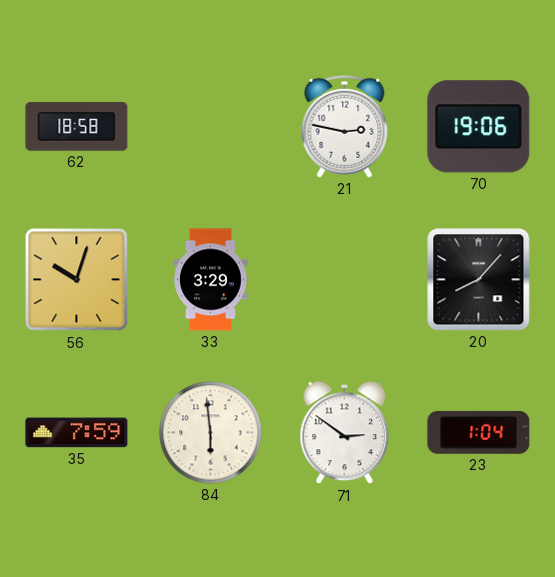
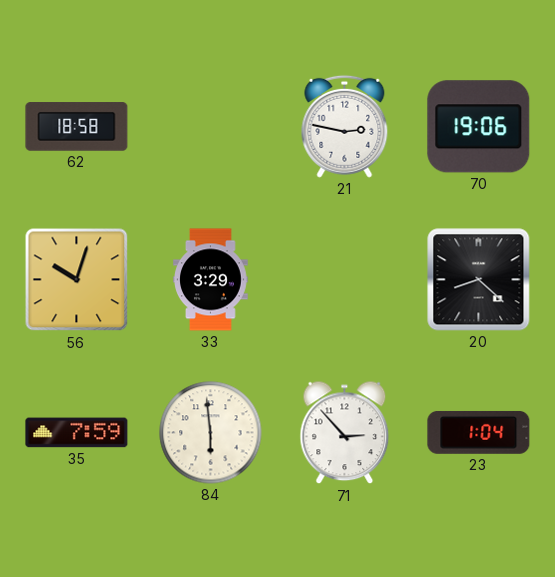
20: 8:07 -> 8:22 (479, 280)
71: 2:51 -> 2:53 (345, 433)
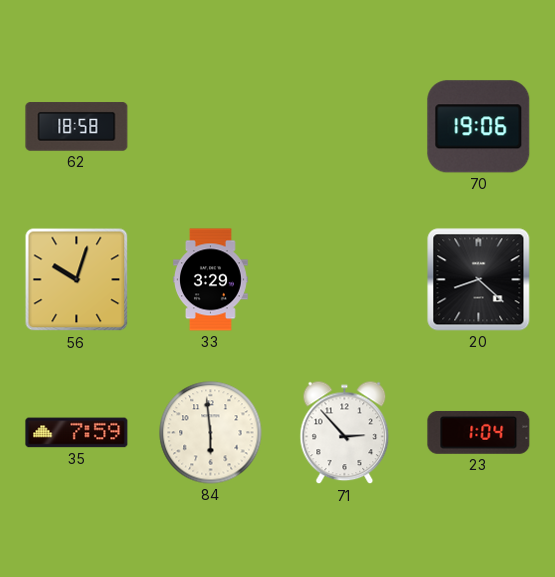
21: 2:47 -> none (345, 126)
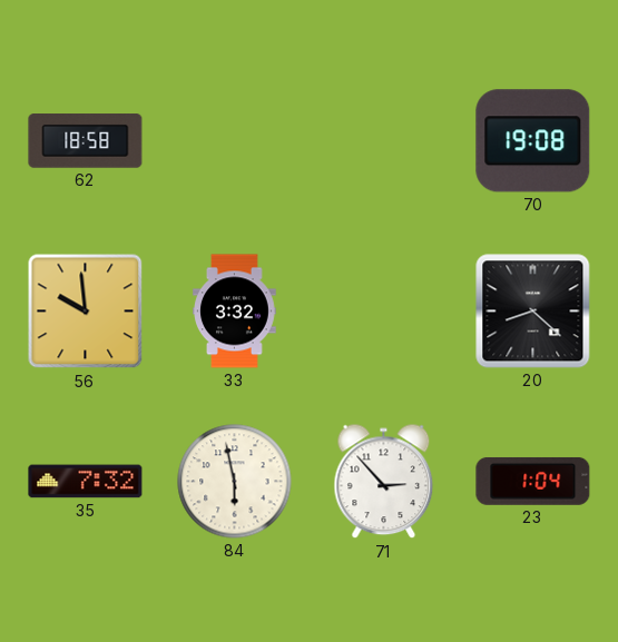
70: 19:06 -> 19:08 (533, 141)
56: 10:03 -> 9:59 (86, 312)
33: 3:29 -> 3:32 (235, 312)
35: 7:59 -> 7:32 (86, 482)
84: 5:59 -> 5:58 (235, 482)
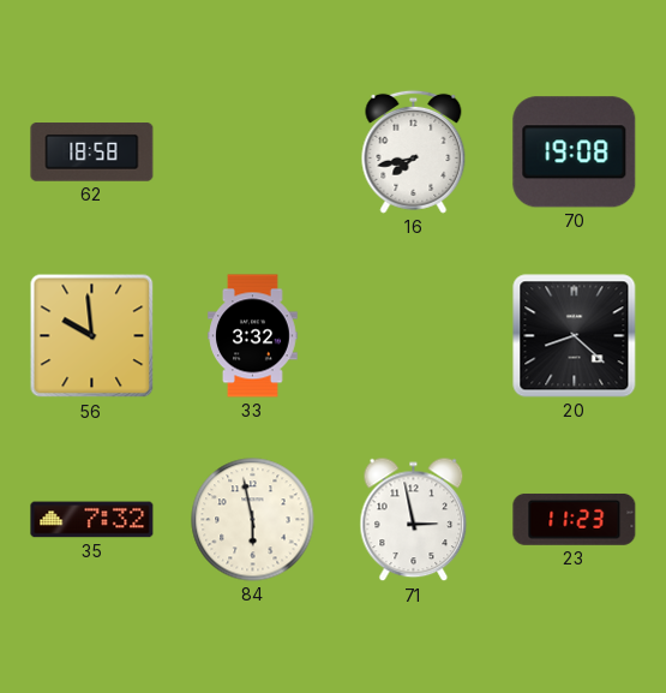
16: none -> 7:43 (414, 151)
71: 2:53 -> 2:58 (414, 520)
23: 1:04 -> 11:23 (575, 519)
